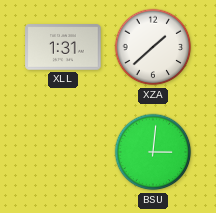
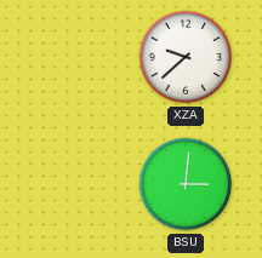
XLL: 1:31 -> none (63, 47)
XZA: 1:38 -> 9:38 (186, 57)
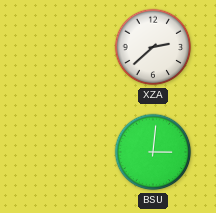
XZA: 9:38 -> 2:38 (153, 47)
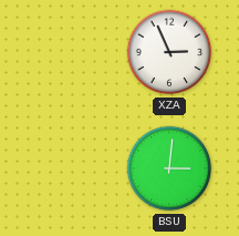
XZA: 2:38 -> 2:56 (169, 52)
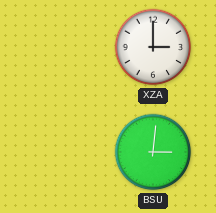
XZA: 2:56 -> 3:00 (153, 47)
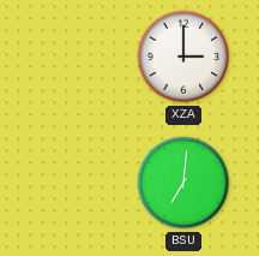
BSU: 3:01 -> 7:01 (183, 183)
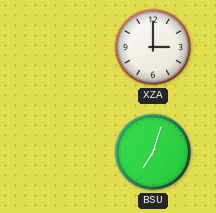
BSU: 7:01 -> 7:03 (153, 152)
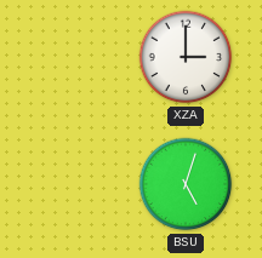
BSU: 7:03 -> 5:03 (186, 184)
